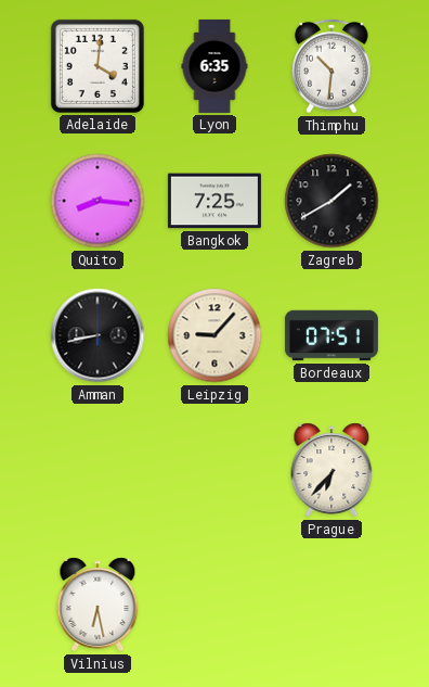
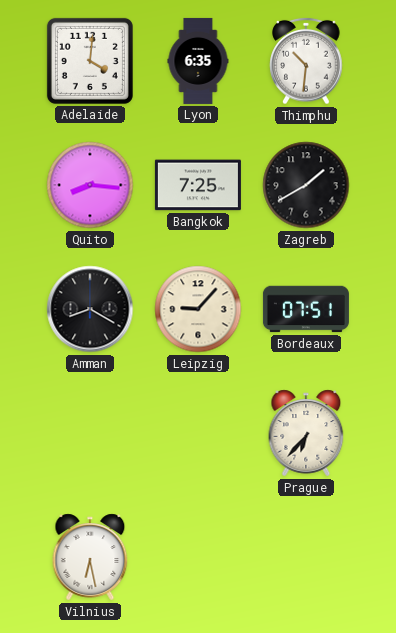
Amman: 8:43 -> 8:20 (90, 309)
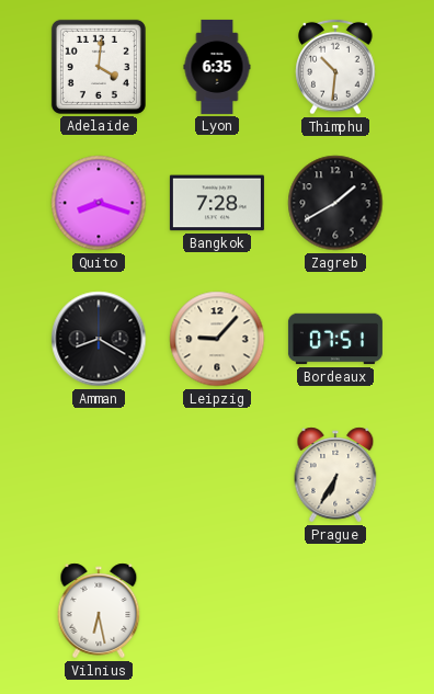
Quito: 8:16 -> 8:18 (99, 203)
Bangkok: 7:25 -> 7:28 (217, 203)
Prague: 6:37 -> 6:35 (335, 475)
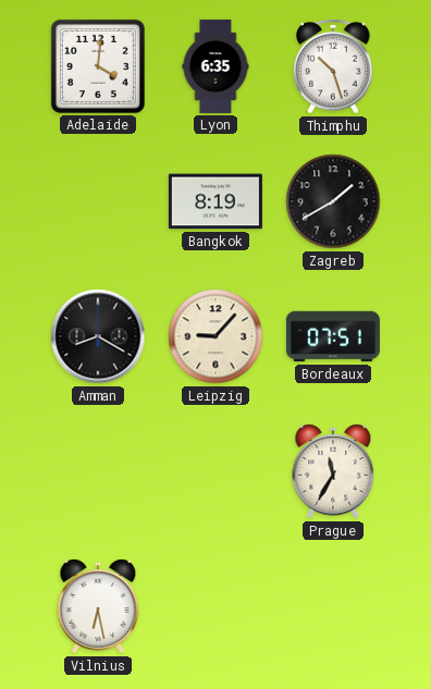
Thimphu: 10:31 -> 10:27 (333, 66)
Quito: 8:18 -> none (99, 203)
Bangkok: 7:28 -> 8:19 (215, 201)
Prague: 6:35 -> 11:35 (333, 471)
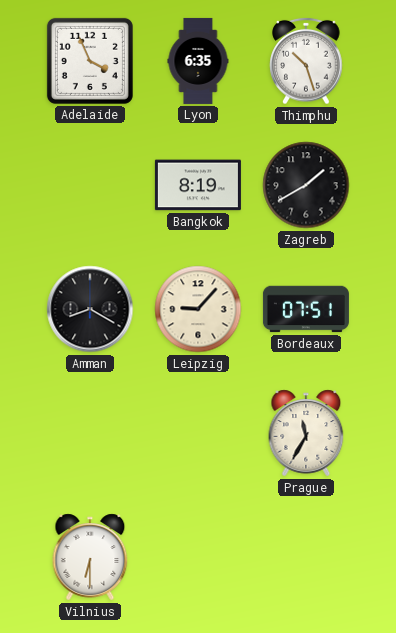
Adelaide: 4:01 -> 3:56 (90, 61)
Vilnius: 6:28 -> 6:30 (90, 557)
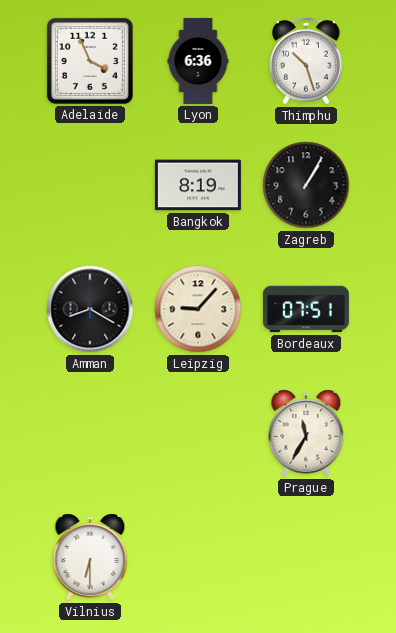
Lyon: 6:35 -> 6:36 (198, 61)
Zagreb: 1:40 -> 1:05 (306, 185)
